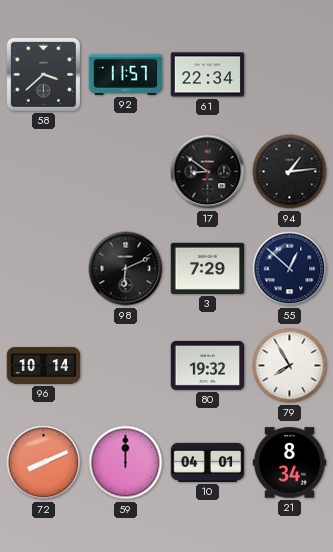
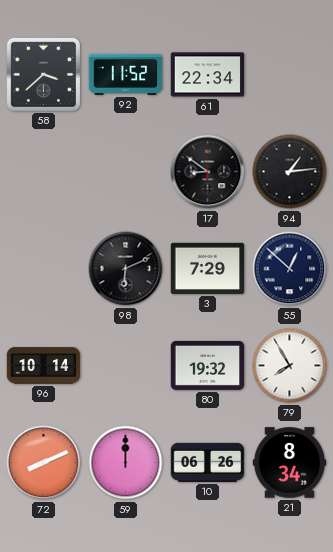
92: 11:57 -> 11:52 (126, 74)
10: 04:01 -> 06:26 (208, 462)
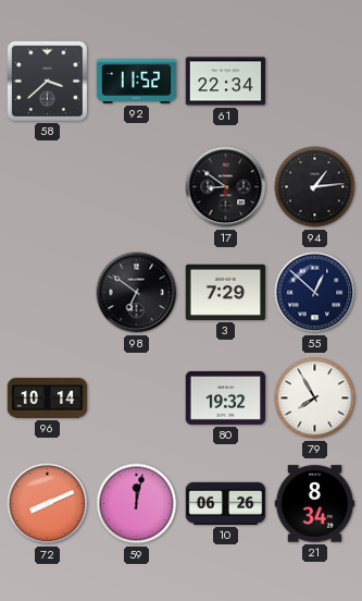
98: 6:11 -> 6:51 (137, 293)
59: 12:00 -> 12:02 (137, 504)
